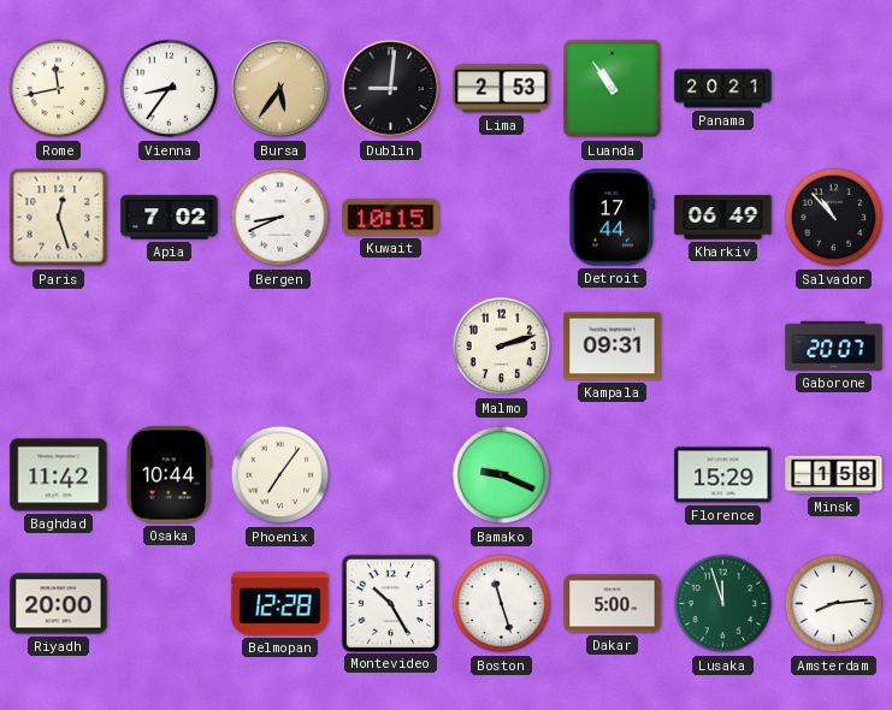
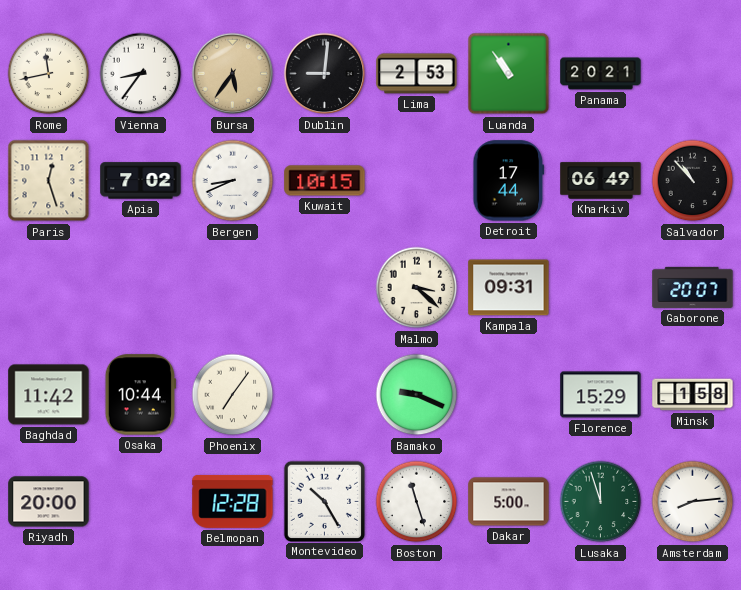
Malmo: 2:12 -> 3:22 (417, 288)
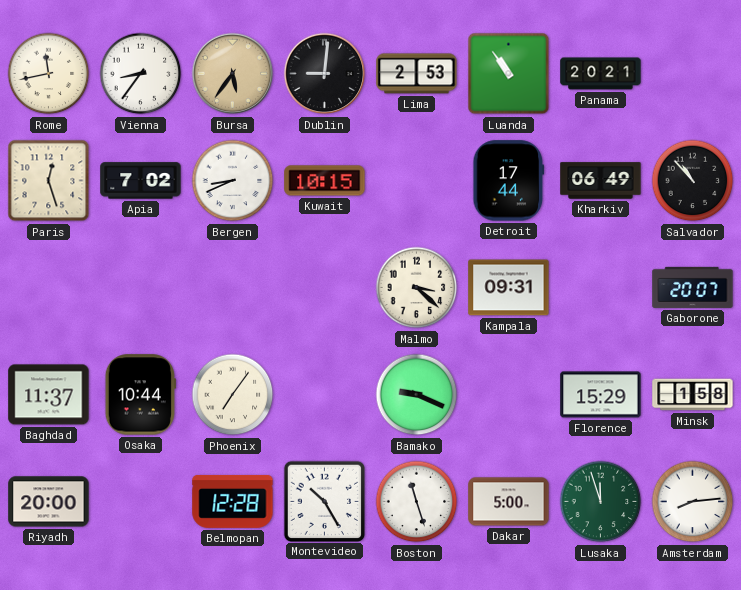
Baghdad: 11:42 -> 11:37 (49, 395)
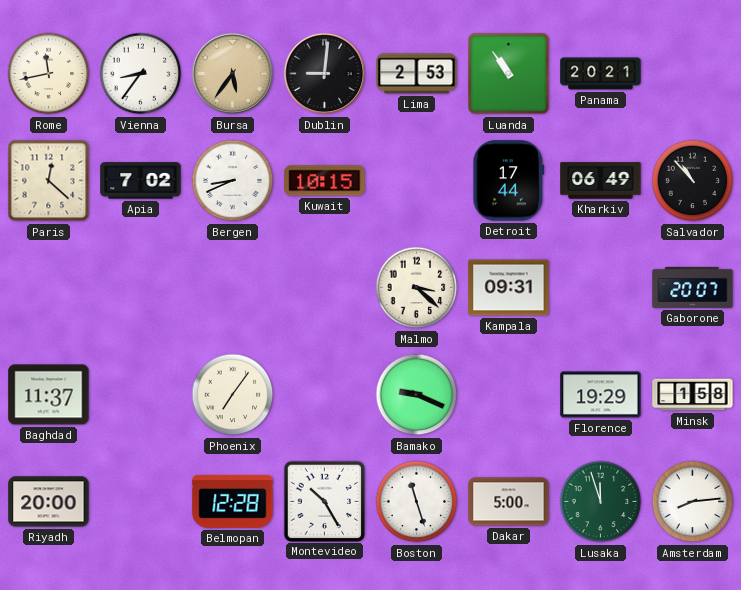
Paris: 12:27 -> 12:22 (49, 181)
Osaka: 10:44 -> none (140, 395)
Florence: 15:29 -> 19:29 (601, 395)
